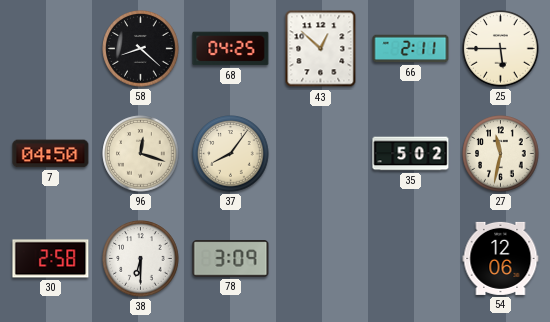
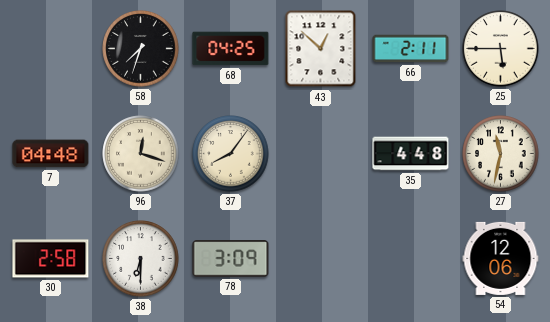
58: 8:22 -> 7:33 (141, 49)
7: 04:50 -> 04:48 (51, 154)
35: 5:02 -> 4:48 (411, 154)
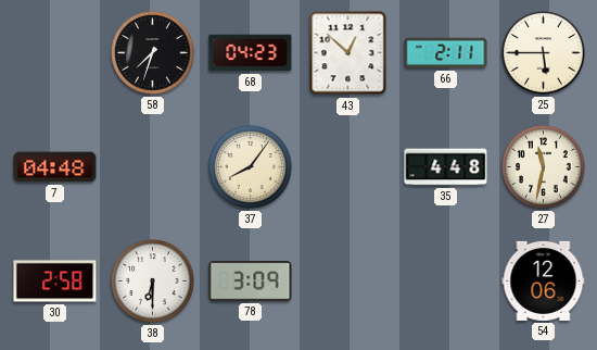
68: 04:25 -> 04:23 (251, 53)
96: 12:18 -> none (141, 154)
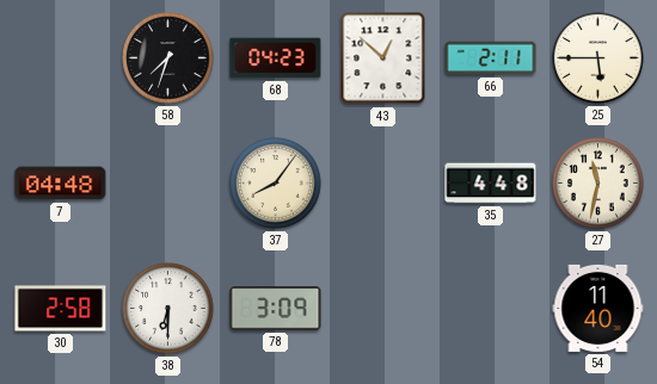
54: 12:06 -> 11:40 (598, 308)
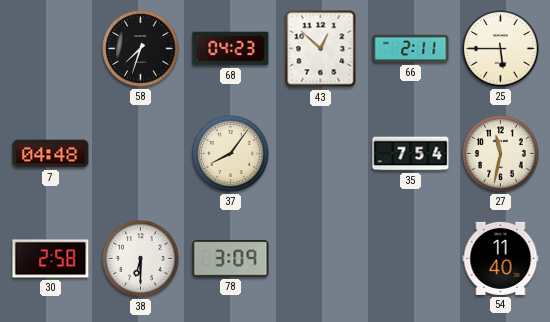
35: 4:48 -> 7:54 (411, 154)
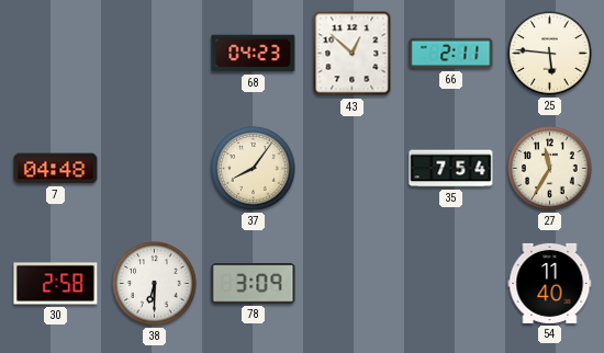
58: 7:33 -> none (141, 49)
25: 5:45 -> 5:46 (550, 54)
27: 11:32 -> 11:35 (550, 169)
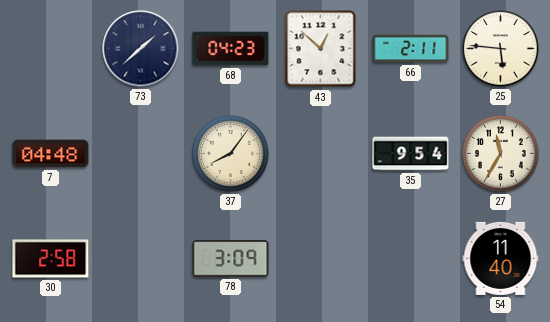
73: none -> 1:38 (141, 49)
35: 7:54 -> 9:54 (411, 154)
38: 6:30 -> none (155, 284)
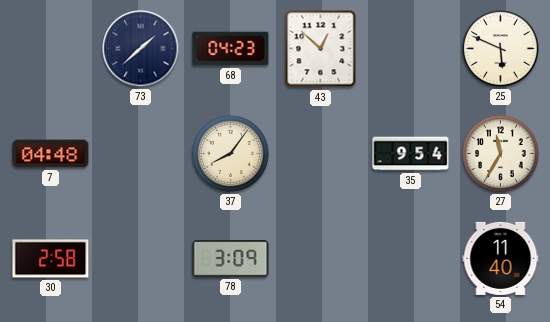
66: 2:11 -> none (411, 49)
25: 5:46 -> 5:49 (501, 49)
